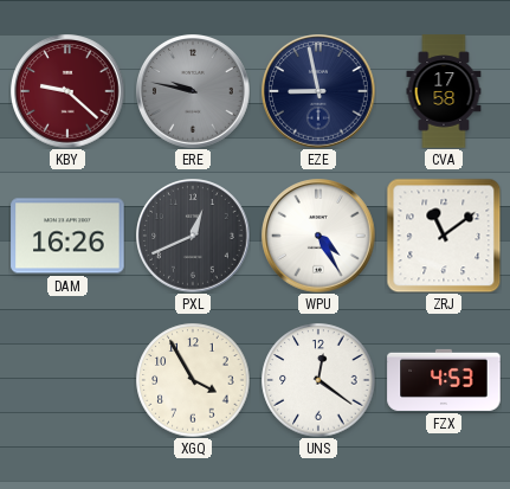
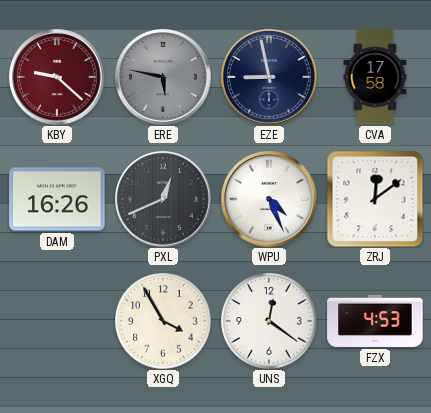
ERE: 9:47 -> 5:47 (163, 77)
WPU: 4:25 -> 4:26 (269, 199)
ZRJ: 11:09 -> 12:09 (375, 199)
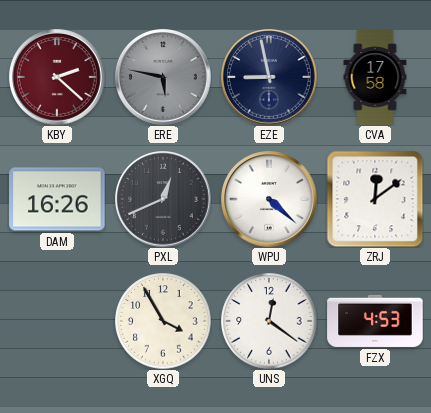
KBY: 9:22 -> 2:22 (57, 77)
WPU: 4:26 -> 4:22 (269, 199)
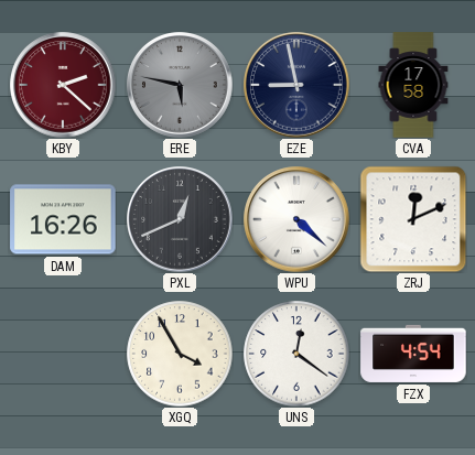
ZRJ: 12:09 -> 12:11 (413, 219)
FZX: 4:53 -> 4:54 (413, 354)
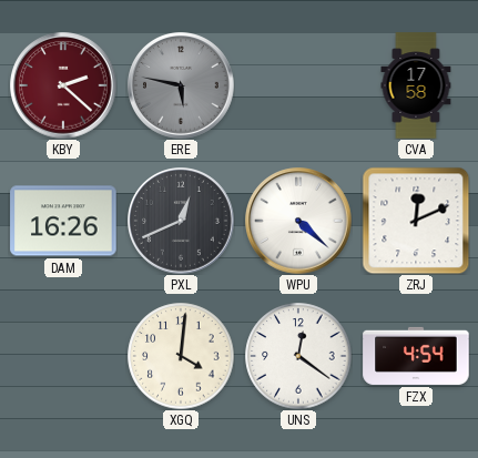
EZE: 8:58 -> none (296, 85)
XGQ: 3:55 -> 4:01 (181, 356)
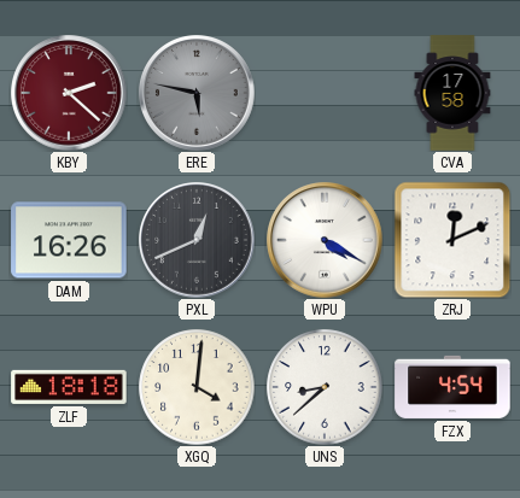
WPU: 4:22 -> 4:20 (325, 240)
ZLF: none -> 18:18 (69, 387)
UNS: 12:21 -> 8:38 (325, 387)
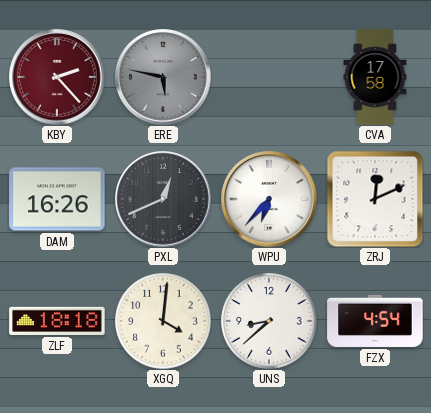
KBY: 2:22 -> 2:23 (57, 77)
WPU: 4:20 -> 6:37 (269, 199)
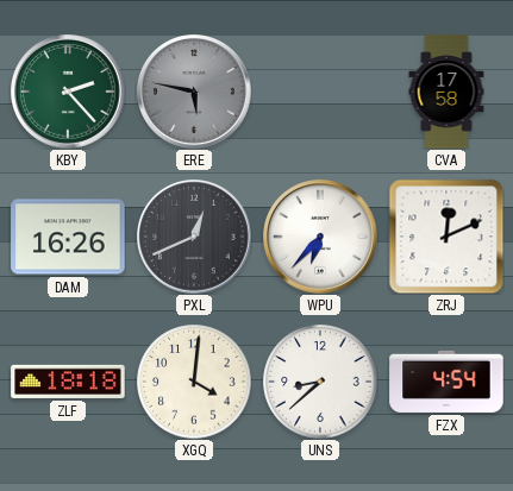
KBY dial: burgundy -> green (68, 92)
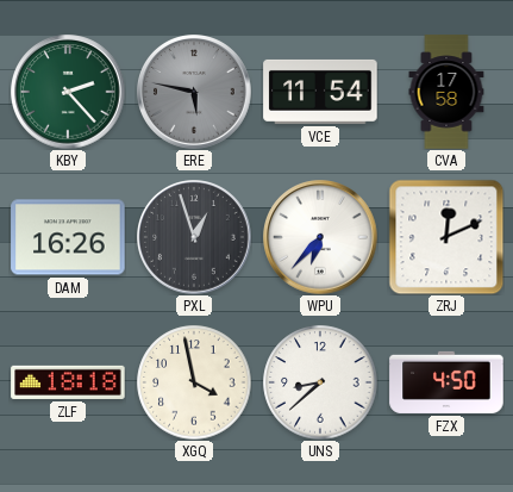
VCE: none -> 11:54 (320, 92)
PXL: 12:41 -> 12:57 (194, 237)
XGQ: 4:01 -> 3:58 (194, 382)
FZX: 4:54 -> 4:50 (446, 382)
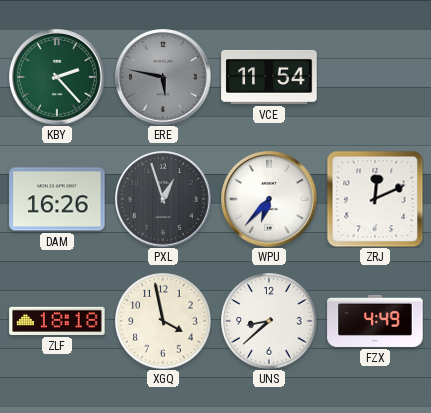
CVA: 17:58 -> none (446, 92)
FZX: 4:50 -> 4:49 (375, 321)
